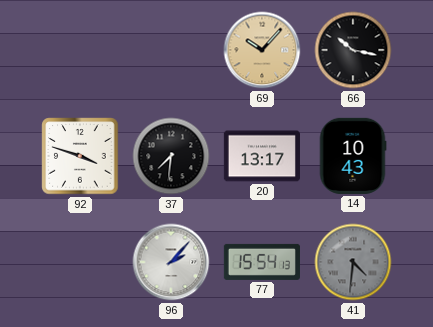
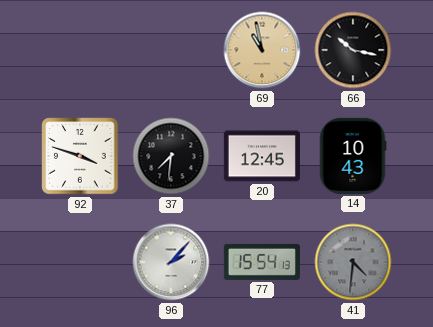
69: 10:07 -> 10:58 (262, 50)
20: 13:17 -> 12:45 (262, 156)
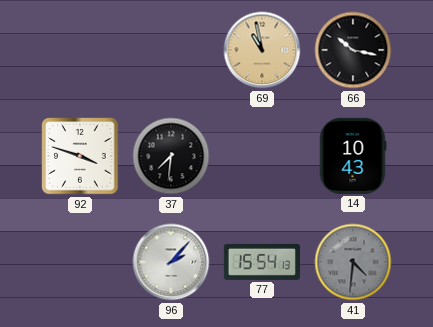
20: 12:45 -> none (262, 156)
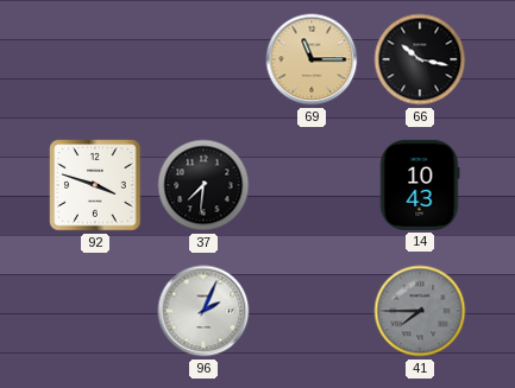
69: 10:58 -> 11:15 (312, 59)
96: 2:07 -> 2:04 (203, 311)
77: 15:54 -> none (262, 262)
41: 4:31 -> 7:45 (420, 311)
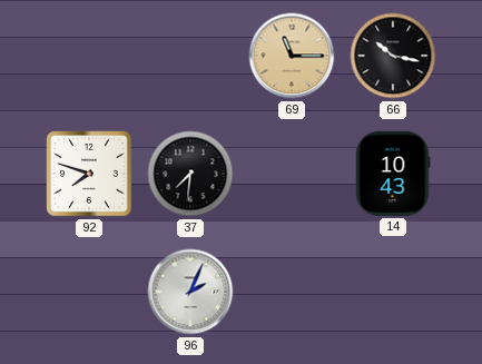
92: 3:48 -> 7:48 (89, 174)
41: 7:45 -> none (420, 311)
